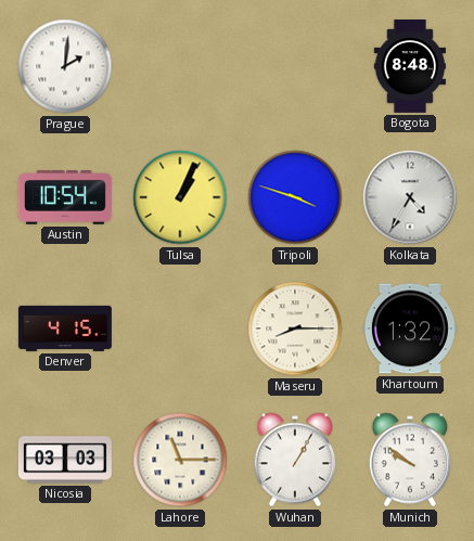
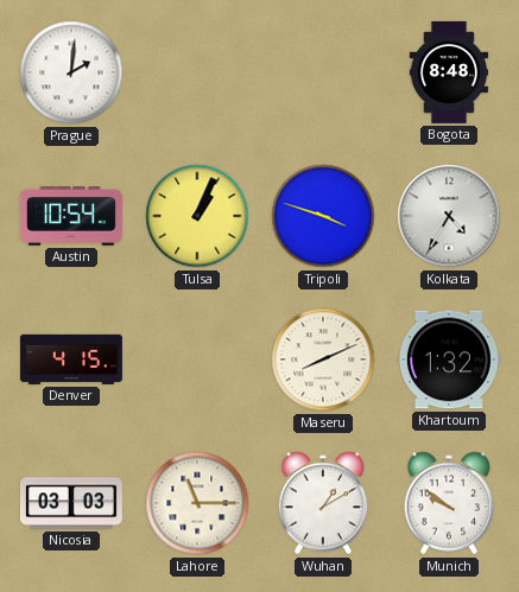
Maseru: 8:15 -> 8:11 (323, 359)
Wuhan: 1:05 -> 1:10 (323, 503)
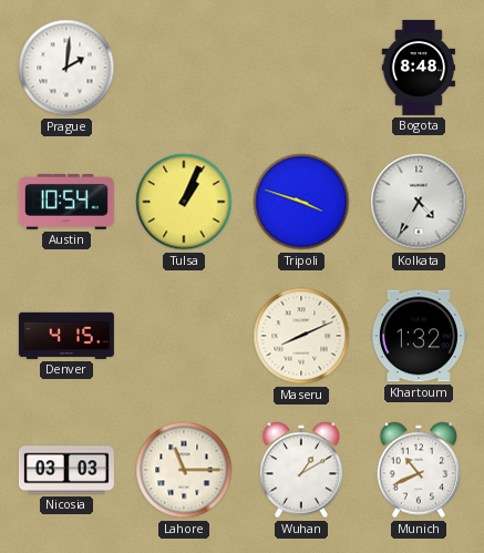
Munich: 9:51 -> 10:41 (419, 470)
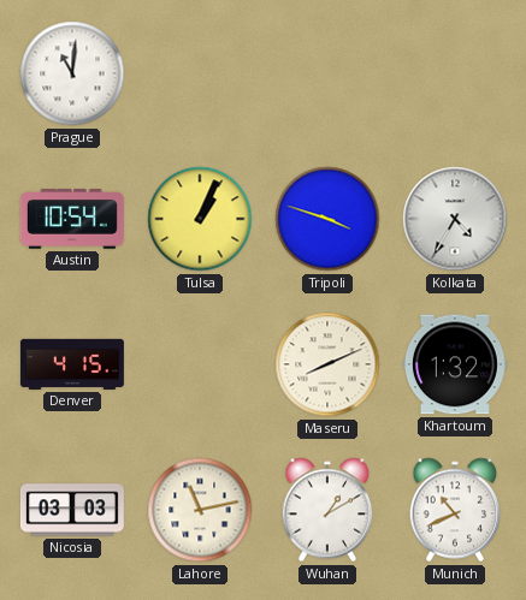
Prague: 2:01 -> 11:01 (72, 73)
Bogota: 8:48 -> none (418, 68)
Lahore: 11:15 -> 11:13 (200, 510)
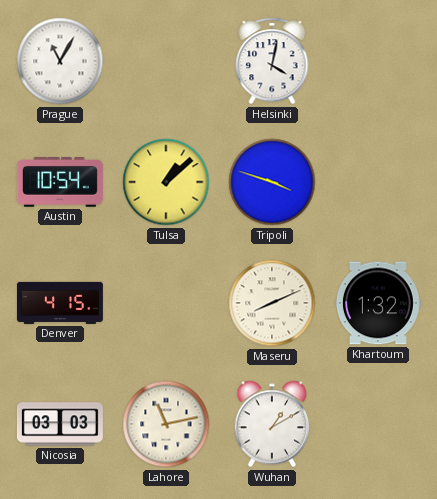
Prague: 11:01 -> 11:05 (60, 61)
Helsinki: none -> 4:02 (272, 61)
Tulsa: 1:04 -> 1:08 (166, 182)
Kolkata: 4:35 -> none (455, 219)
Munich: 10:41 -> none (455, 510)
